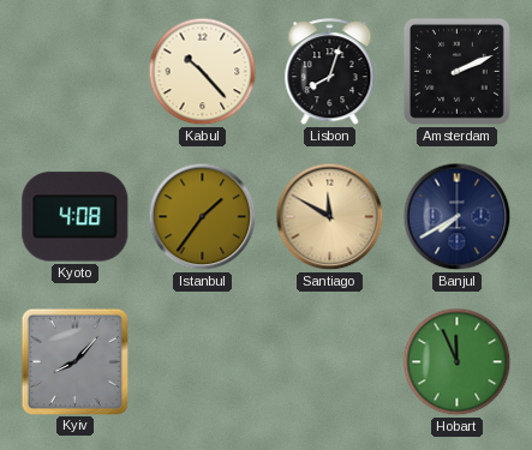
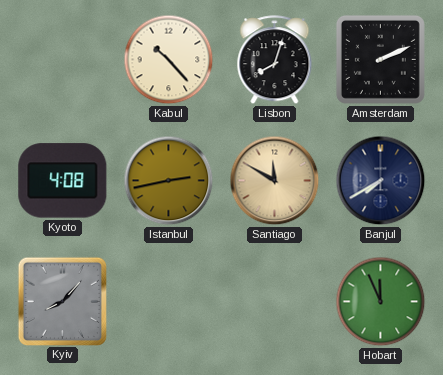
Istanbul: 1:36 -> 2:43 (169, 181)
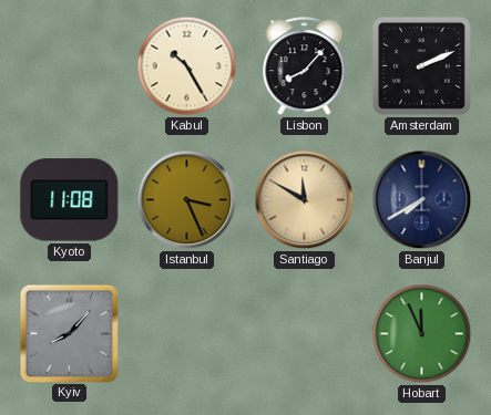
Kabul: 10:23 -> 10:25 (187, 66)
Lisbon: 8:03 -> 8:07 (305, 66)
Kyoto: 4:08 -> 11:08 (70, 200)
Istanbul: 2:43 -> 3:26 (187, 200)
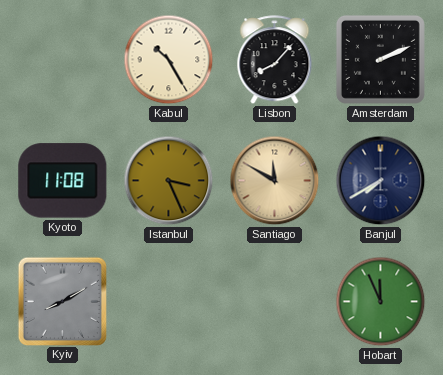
Kyiv: 8:07 -> 8:10 (62, 301)
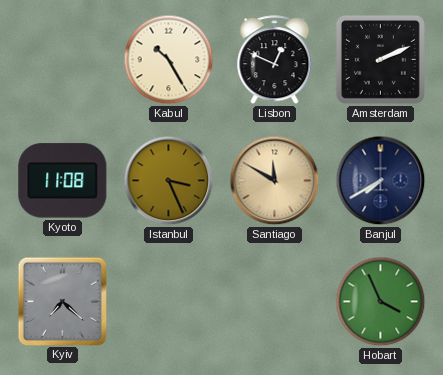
Lisbon: 8:07 -> 12:49 (275, 60)
Kyiv: 8:10 -> 7:22 (62, 301)
Hobart: 11:56 -> 3:56 (381, 302)
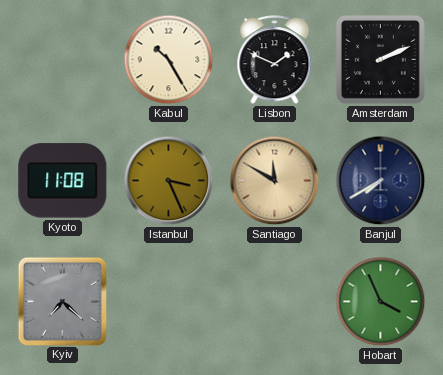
Lisbon: 12:49 -> 1:49 (275, 60)
